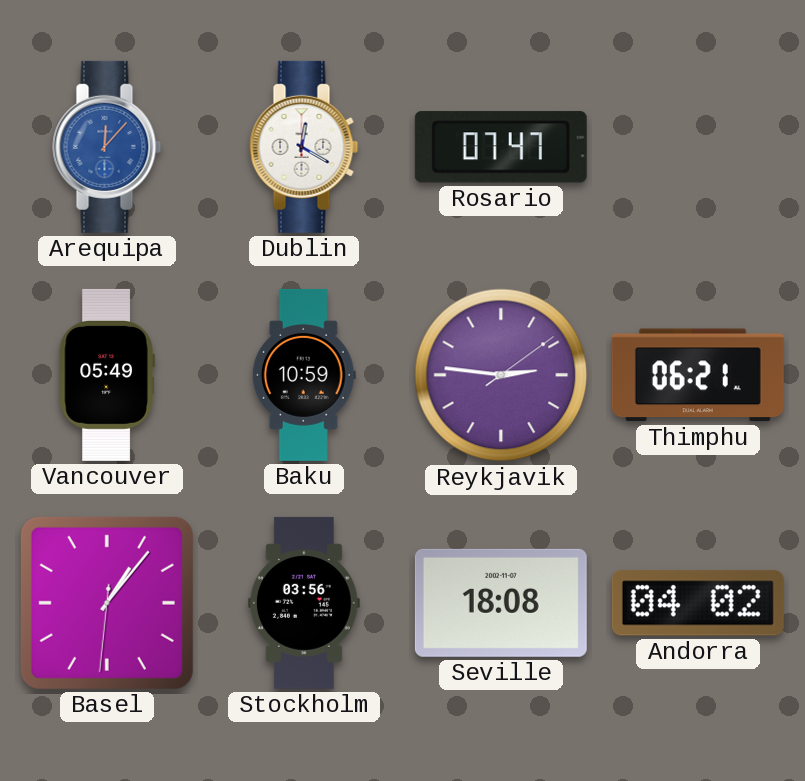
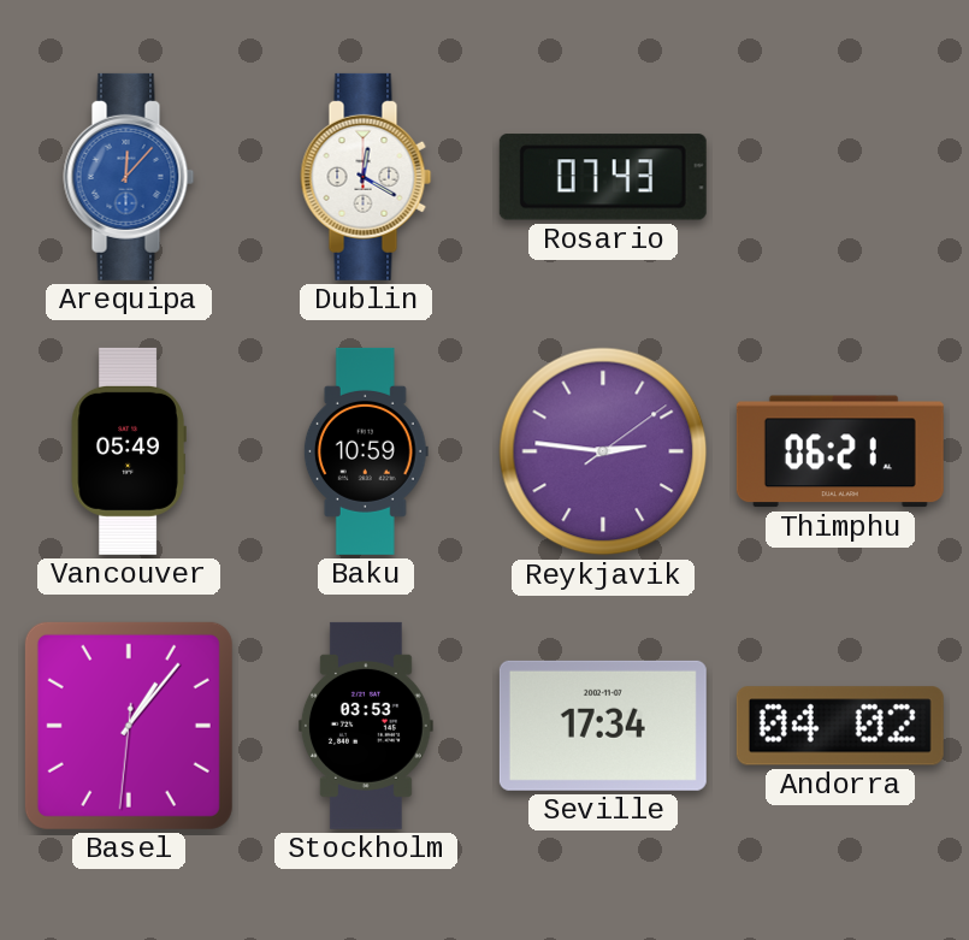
Rosario: 07:47 -> 07:43 (603, 177)
Stockholm: 03:56 -> 03:53 (366, 726)
Seville: 18:08 -> 17:34 (603, 726)
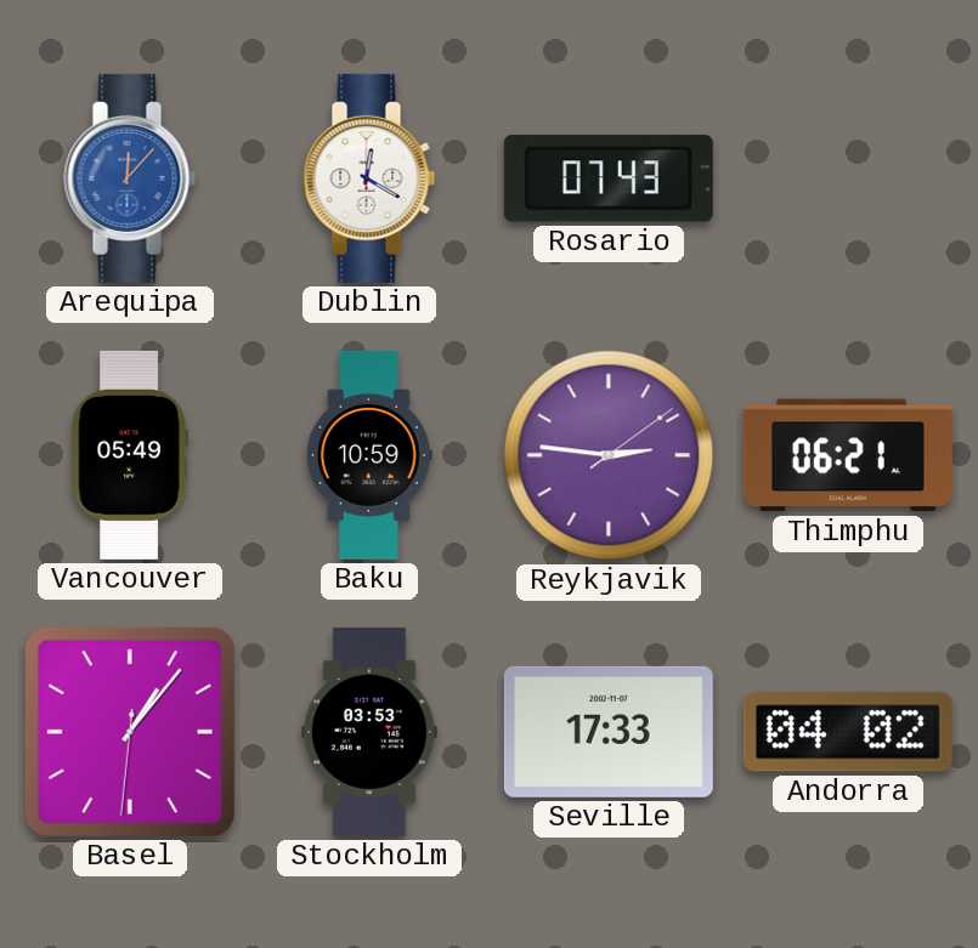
Seville: 17:34 -> 17:33 (609, 732)
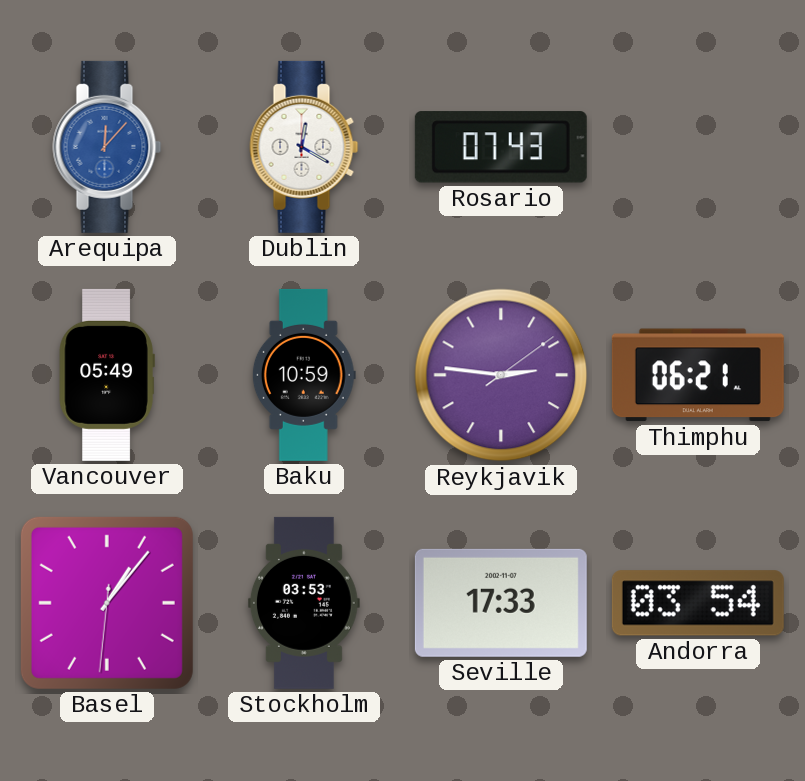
Andorra: 04:02 -> 03:54 (698, 603)
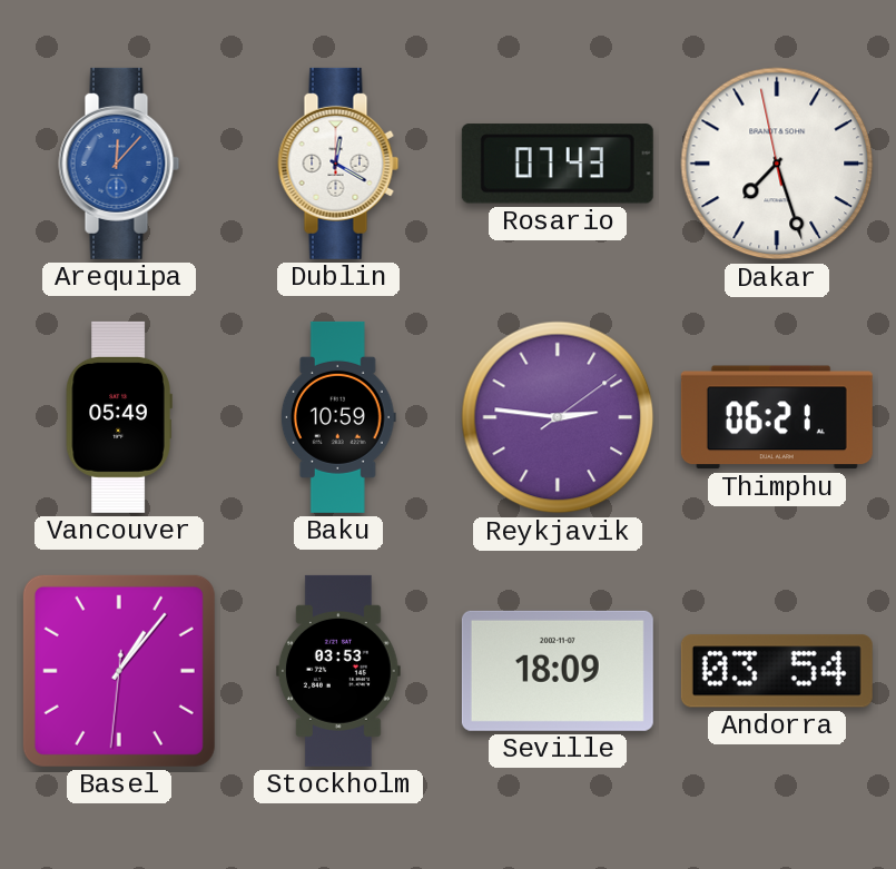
Dakar: none -> 7:26 (777, 164)
Seville: 17:33 -> 18:09 (558, 671)
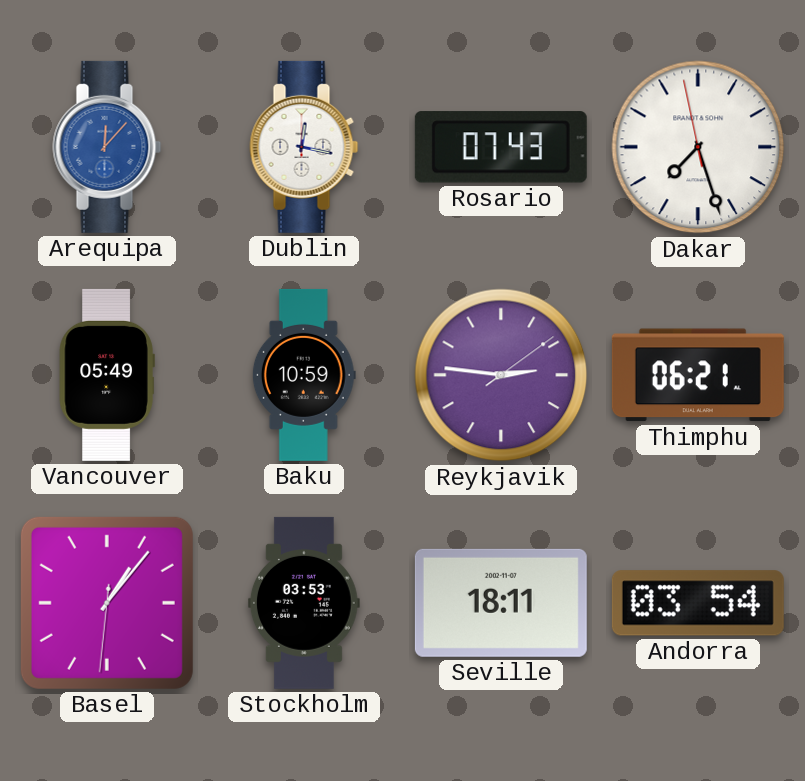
Dublin: 12:20 -> 12:17 (304, 147)
Seville: 18:09 -> 18:11 (501, 603)
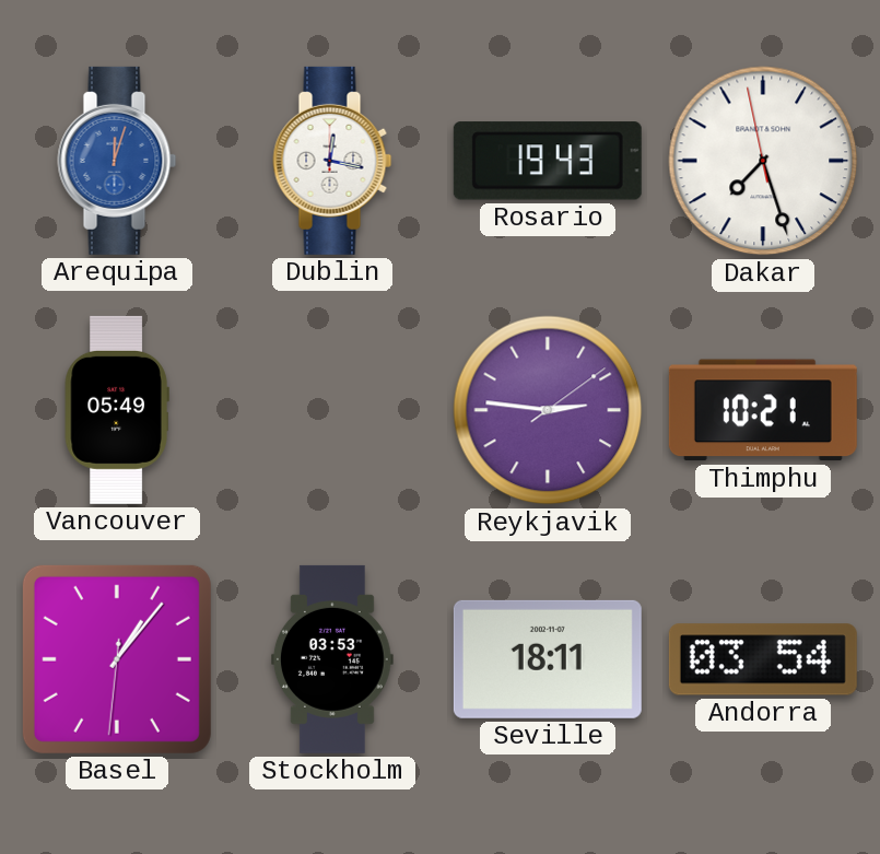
Arequipa: 12:07 -> 12:03 (117, 161)
Rosario: 07:43 -> 19:43 (548, 161)
Baku: 10:59 -> none (304, 375)
Thimphu: 06:21 -> 10:21 (763, 410)
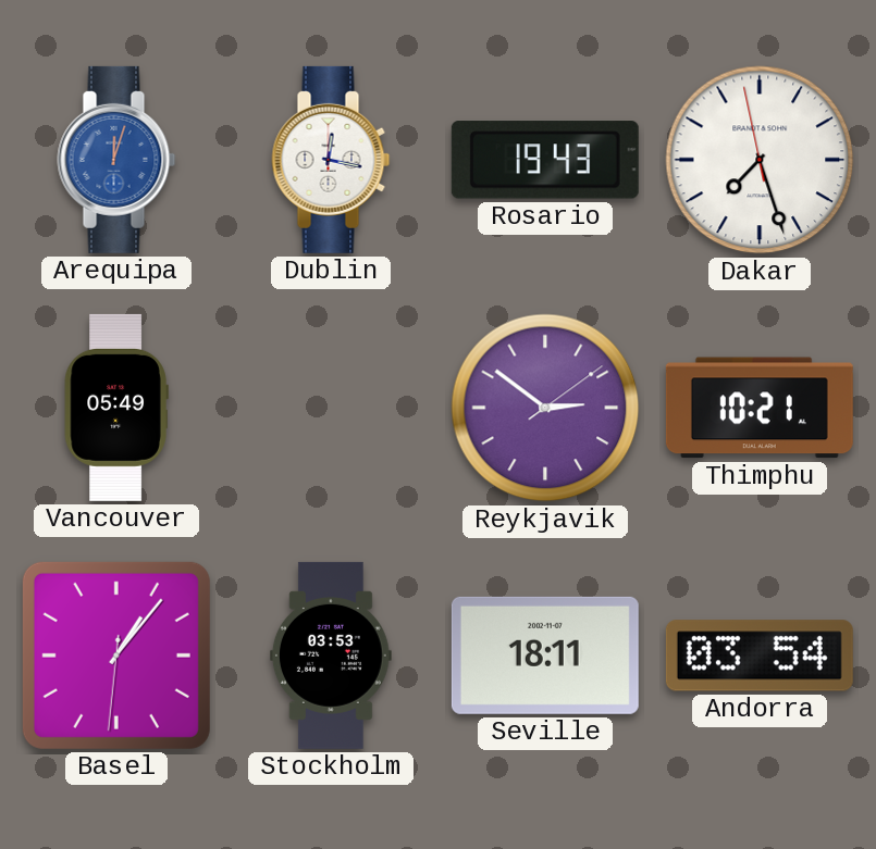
Reykjavik: 2:46 -> 2:51 (545, 408)
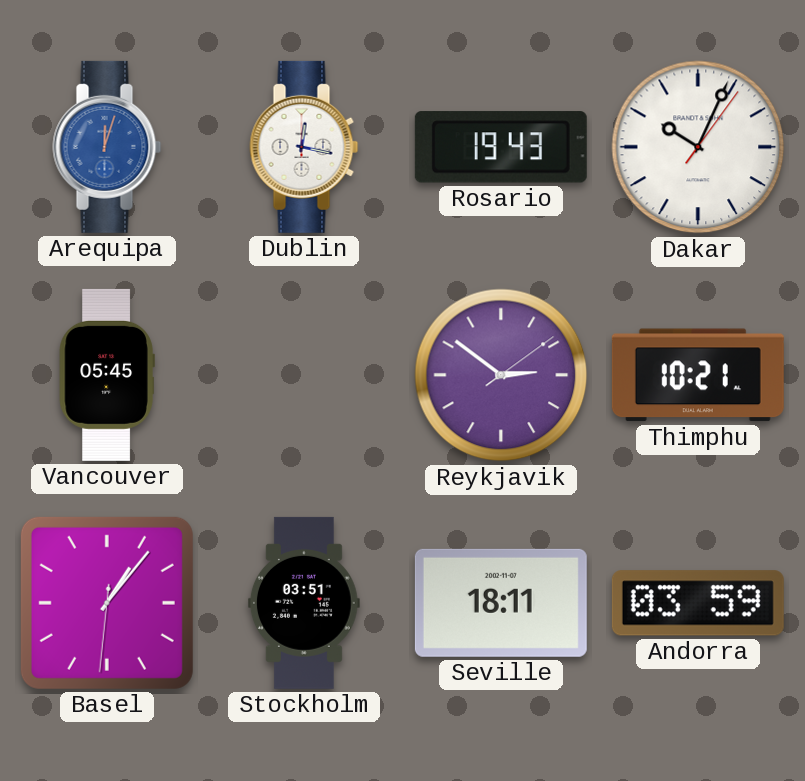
Dakar: 7:26 -> 10:04 (698, 147)
Vancouver: 05:49 -> 05:45 (107, 375)
Stockholm: 03:53 -> 03:51 (304, 603)
Andorra: 03:54 -> 03:59 (698, 603)
